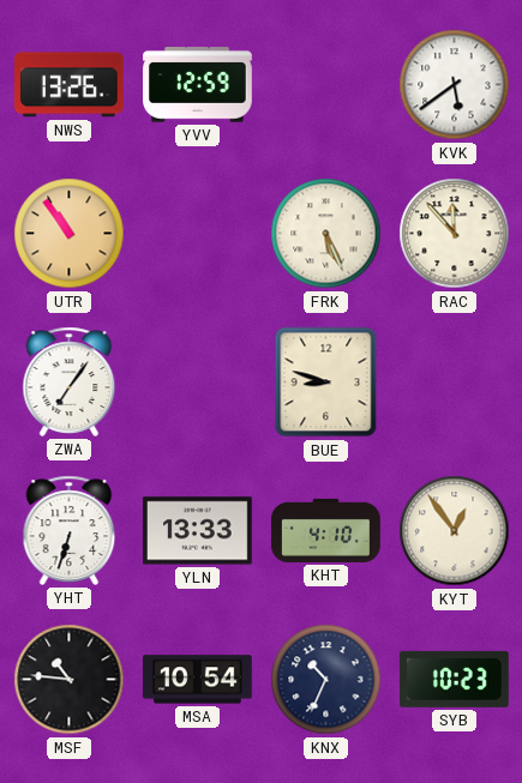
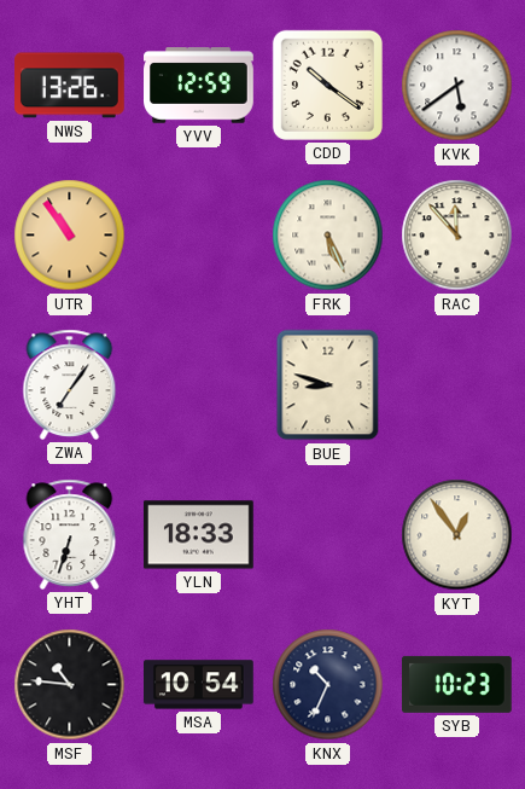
CDD: none -> 10:21 (327, 85)
YLN: 13:33 -> 18:33 (198, 535)
KHT: 4:10 -> none (326, 530)
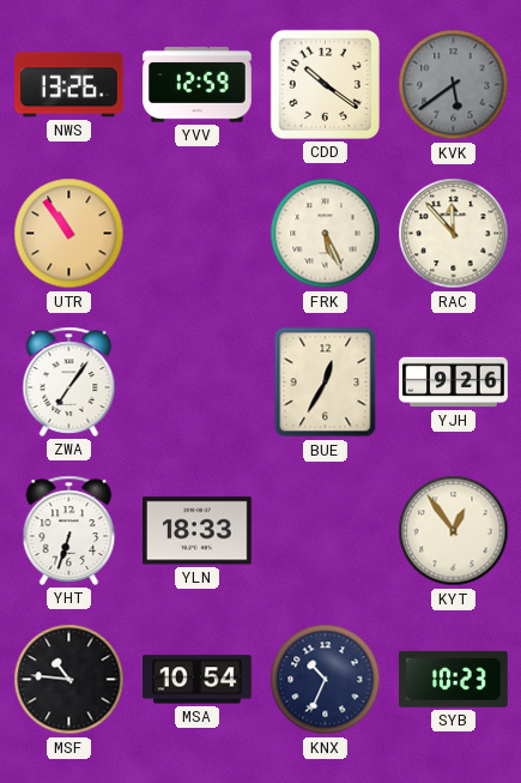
KVK dial: white -> grey (454, 85)
BUE: 8:48 -> 12:35 (326, 383)
YJH: none -> 9:26 (454, 383)
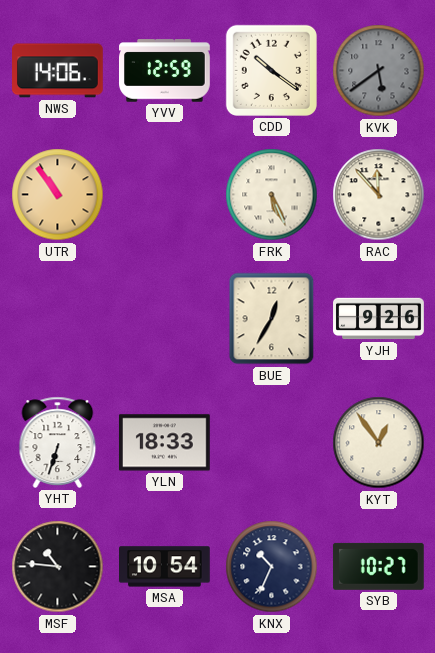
NWS: 13:26 -> 14:06 (58, 71)
ZWA: 7:06 -> none (69, 381)
SYB: 10:23 -> 10:27 (378, 566)
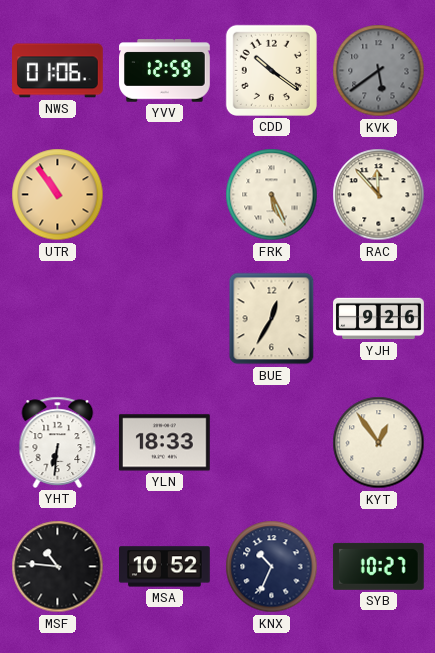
NWS: 14:06 -> 01:06 (58, 71)
YHT: 6:33 -> 6:31 (58, 442)
MSA: 10:54 -> 10:52 (165, 567)
